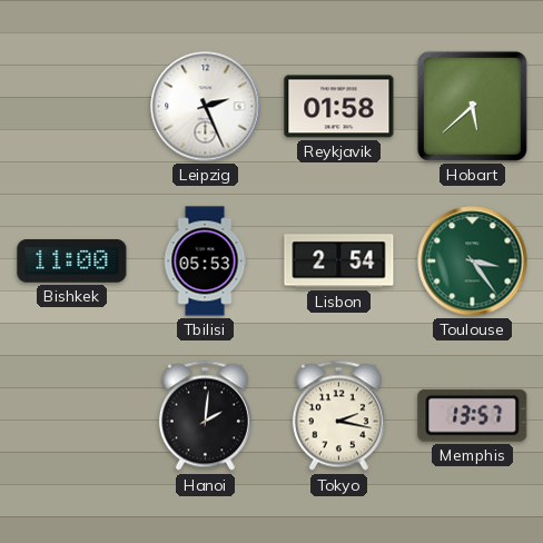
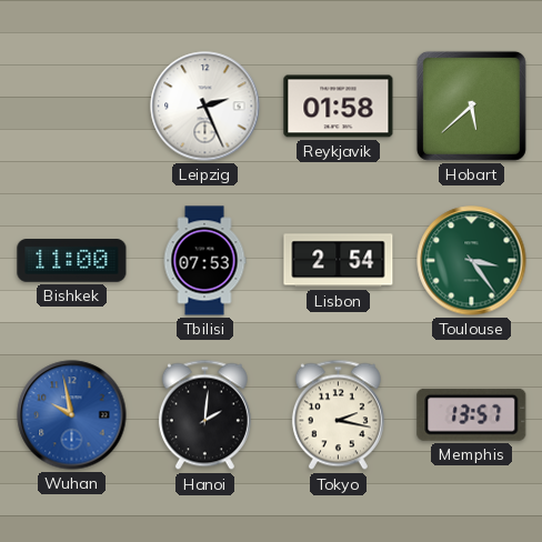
Tbilisi: 05:53 -> 07:53 (204, 261)
Wuhan: none -> 9:58 (72, 415)
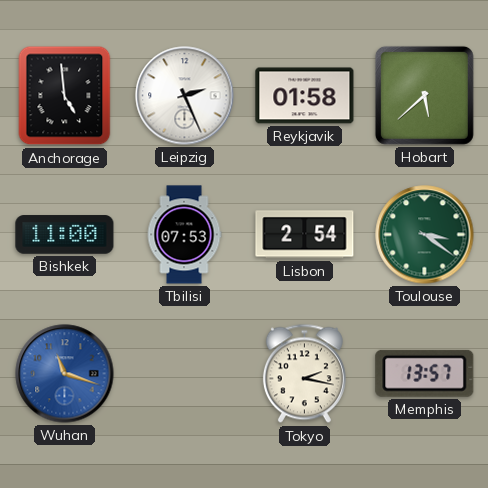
Anchorage: none -> 4:59 (65, 96)
Toulouse: 3:24 -> 3:21 (425, 235)
Wuhan: 9:58 -> 11:18 (65, 374)
Hanoi: 2:01 -> none (204, 415)
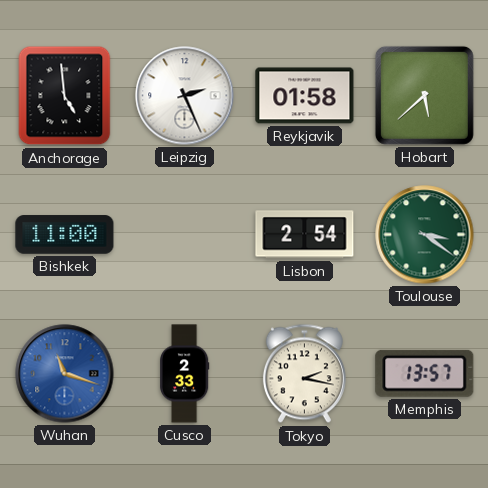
Tbilisi: 07:53 -> none (184, 235)
Cusco: none -> 2:33 (184, 374)
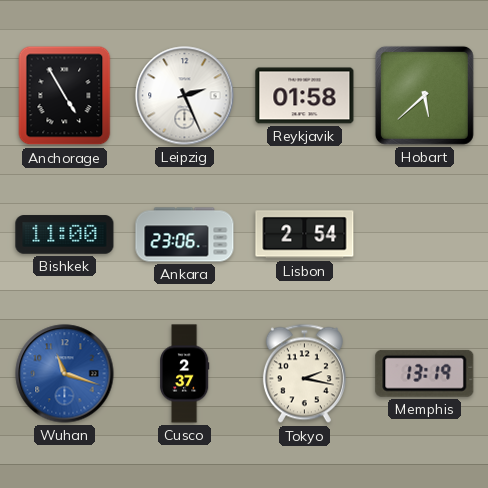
Anchorage: 4:59 -> 4:55 (65, 96)
Ankara: none -> 23:06 (185, 235)
Toulouse: 3:21 -> none (425, 235)
Cusco: 2:33 -> 2:37 (184, 374)
Memphis: 13:57 -> 13:19 (425, 373)
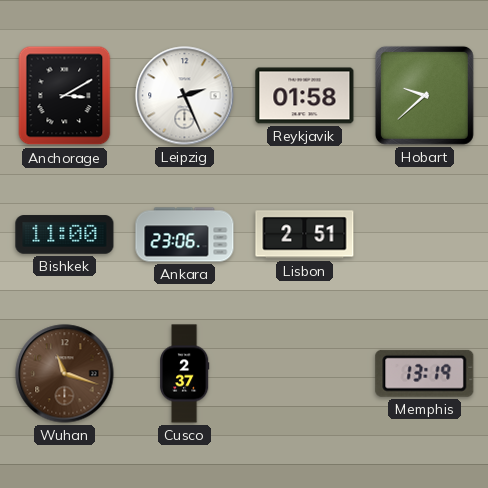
Anchorage: 4:55 -> 3:10 (65, 96)
Hobart: 5:38 -> 9:38 (424, 95)
Lisbon: 2:54 -> 2:51 (305, 235)
Wuhan dial: blue -> brown (65, 374)
Tokyo: 2:17 -> none (304, 374)
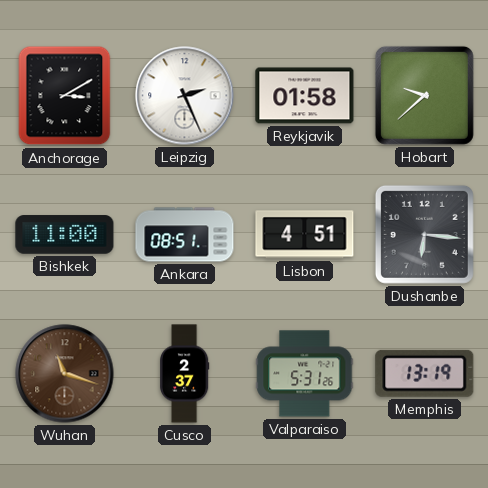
Ankara: 23:06 -> 08:51 (185, 235)
Lisbon: 2:51 -> 4:51 (305, 235)
Dushanbe: none -> 6:16 (424, 234)
Valparaiso: none -> 5:31 (305, 374)
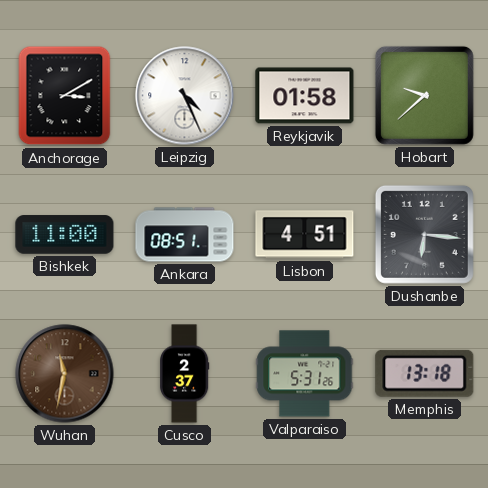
Leipzig: 2:26 -> 4:26 (185, 96)
Wuhan: 11:18 -> 11:32 (65, 374)
Memphis: 13:19 -> 13:18 (425, 373)
